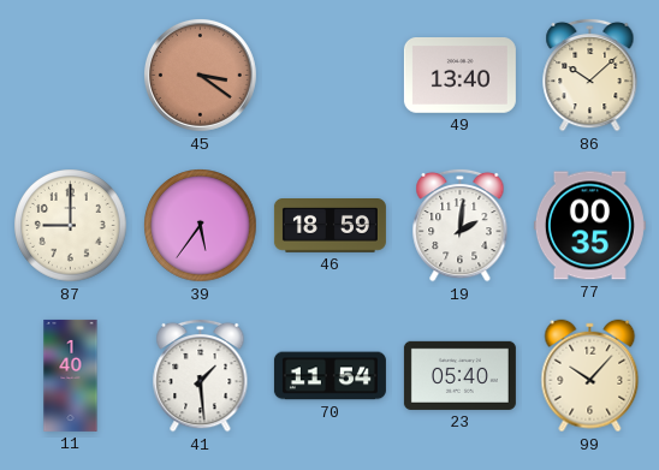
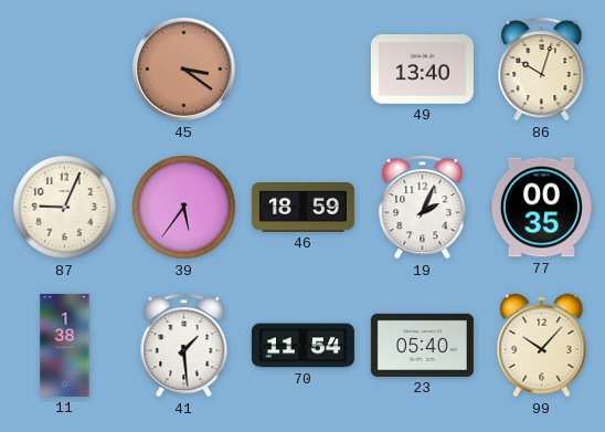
86: 10:08 -> 10:03 (542, 69)
87: 9:00 -> 9:04 (65, 208)
19: 2:01 -> 2:04 (423, 207)
11: 1:40 -> 1:38 (65, 345)
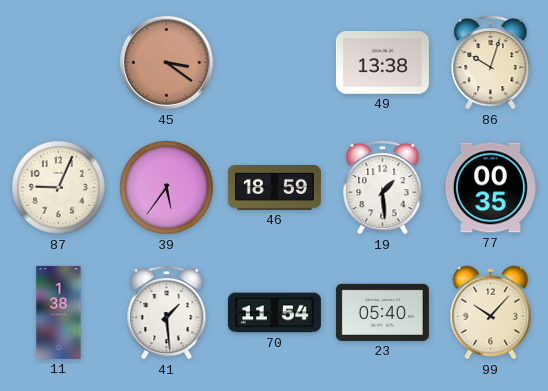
49: 13:40 -> 13:38 (382, 63)
19: 2:04 -> 1:29 (383, 187)
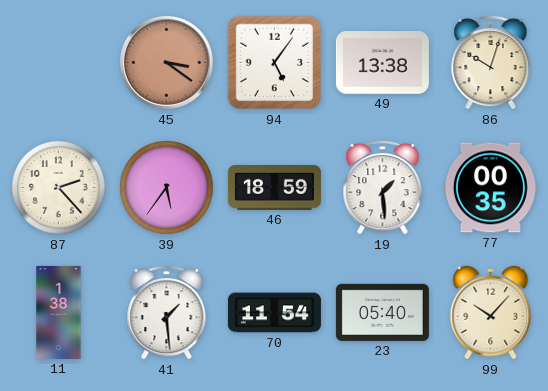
94: none -> 5:06 (275, 63)
87: 9:04 -> 2:23 (59, 188)
